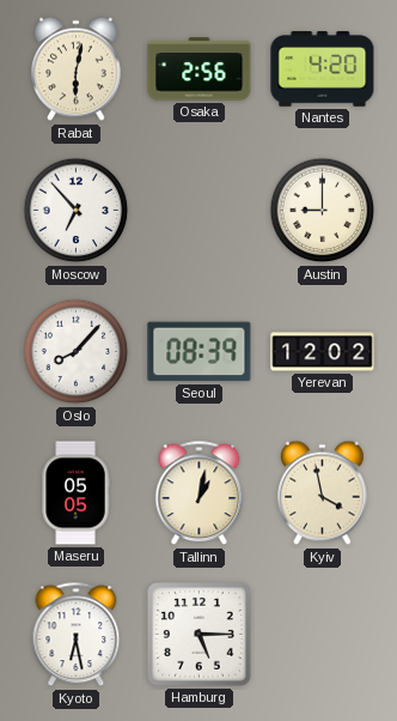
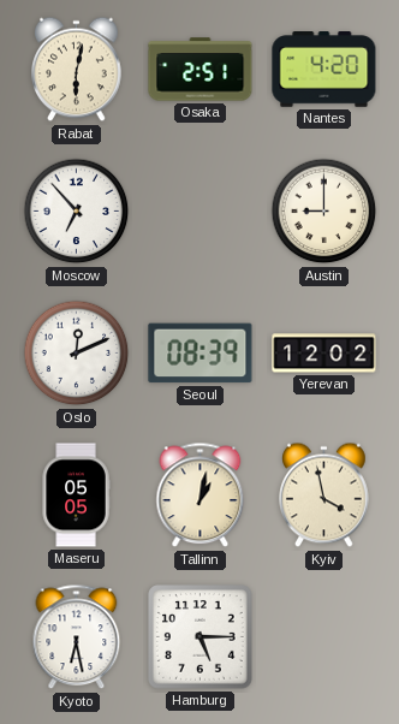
Osaka: 2:56 -> 2:51 (201, 70)
Oslo: 8:07 -> 12:11 (77, 354)
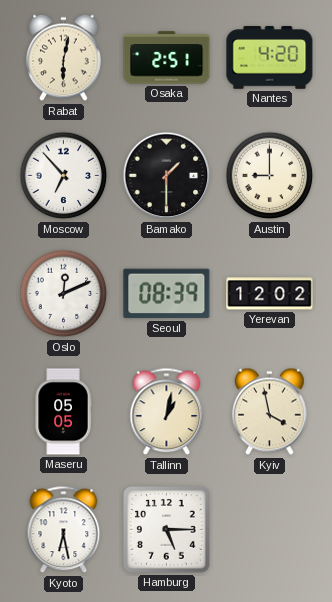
Bamako: none -> 1:30 (167, 176)
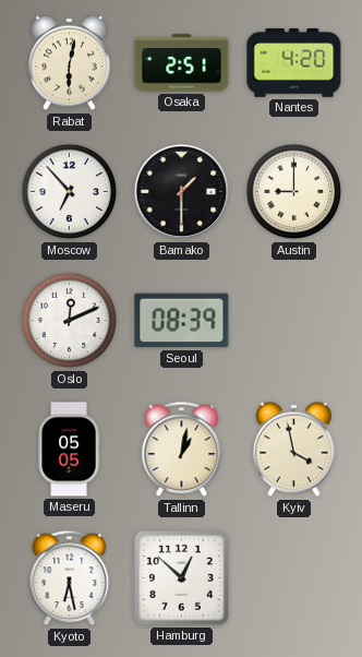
Yerevan: 12:02 -> none (270, 294)
Hamburg: 5:15 -> 12:52 (182, 578)
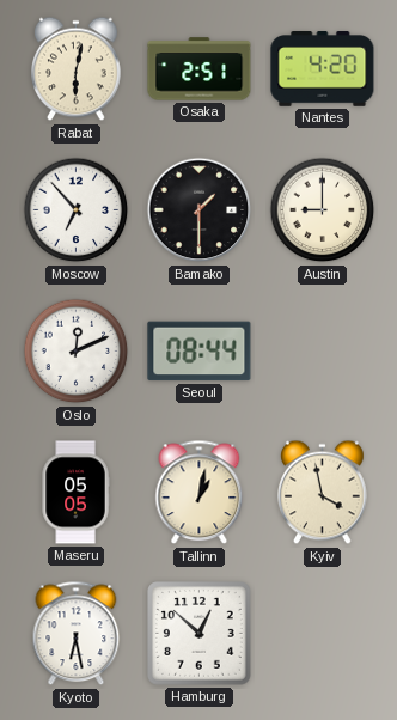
Seoul: 08:39 -> 08:44 (200, 352)
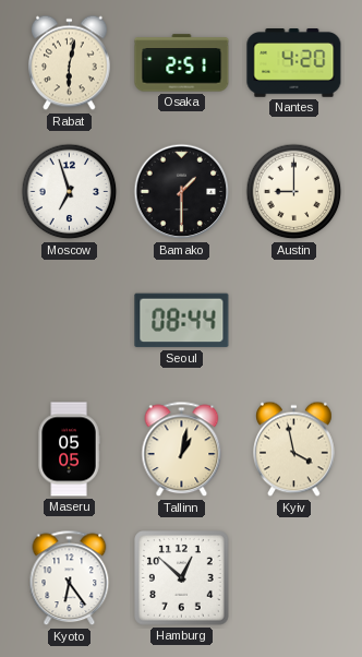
Moscow: 6:53 -> 6:57 (70, 192)
Oslo: 12:11 -> none (77, 352)
Kyoto: 6:28 -> 6:24 (70, 578)
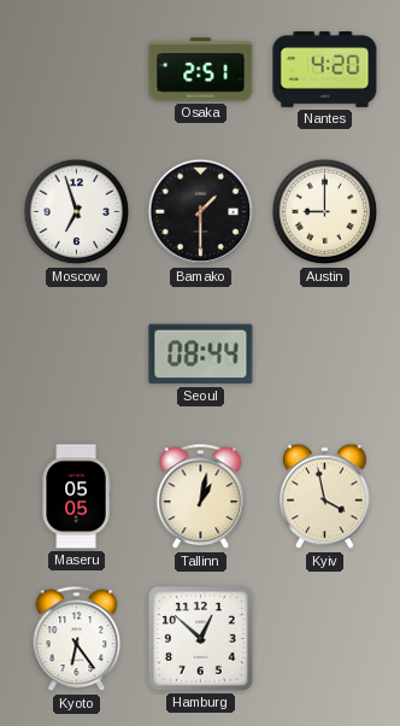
Rabat: 6:02 -> none (70, 63)
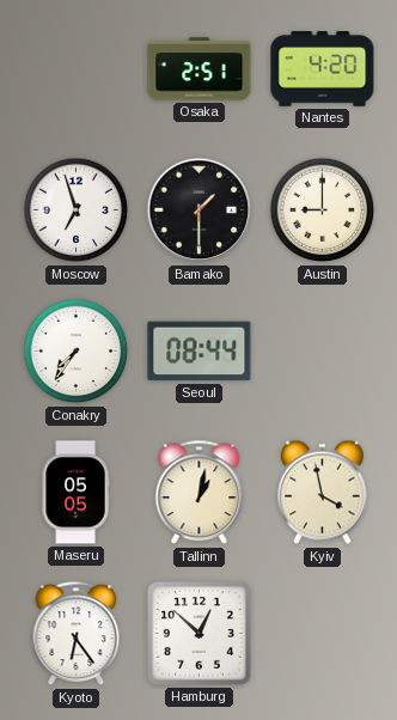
Conakry: none -> 7:36 (77, 352)
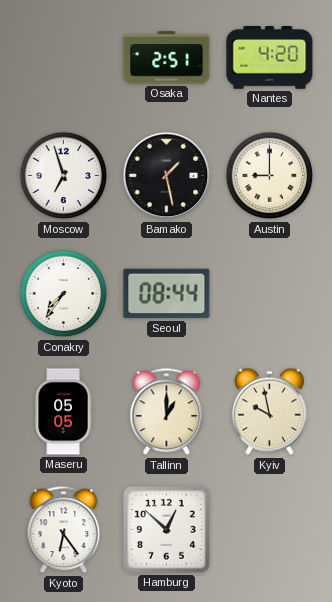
Bamako: 1:30 -> 1:28 (167, 176)
Tallinn: 1:02 -> 1:00 (167, 412)
Kyiv: 3:58 -> 9:58 (270, 412)
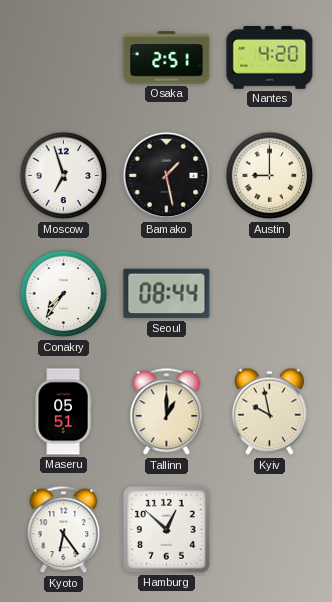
Maseru: 05:05 -> 05:51 (63, 412)
